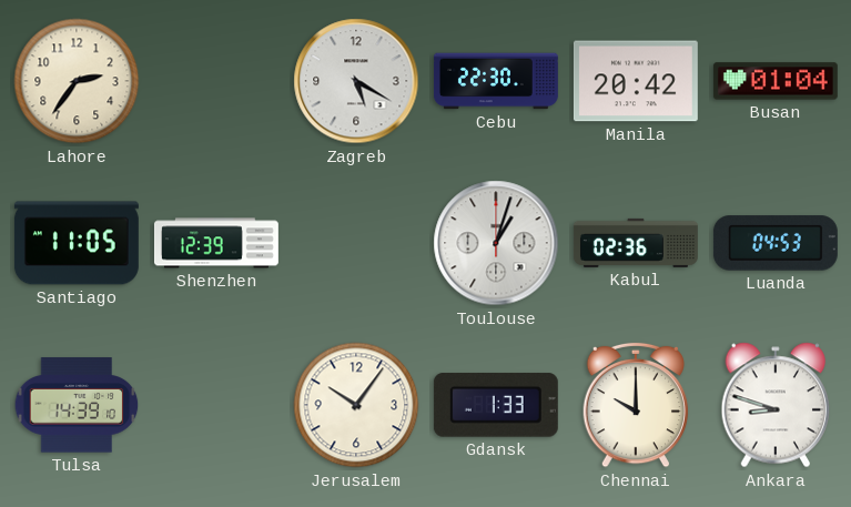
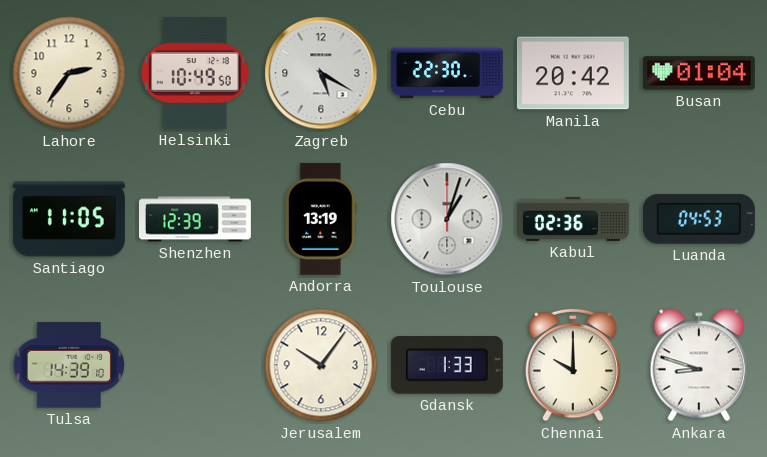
Helsinki: none -> 10:49 (195, 73)
Andorra: none -> 13:19 (321, 219)
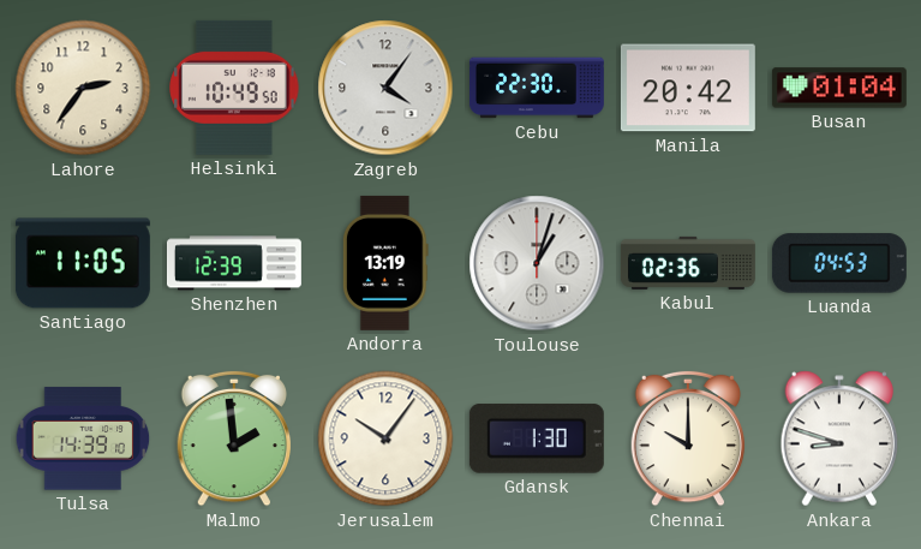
Zagreb: 5:20 -> 4:06 (385, 88)
Malmo: none -> 1:59 (234, 438)
Gdansk: 1:33 -> 1:30 (537, 438)
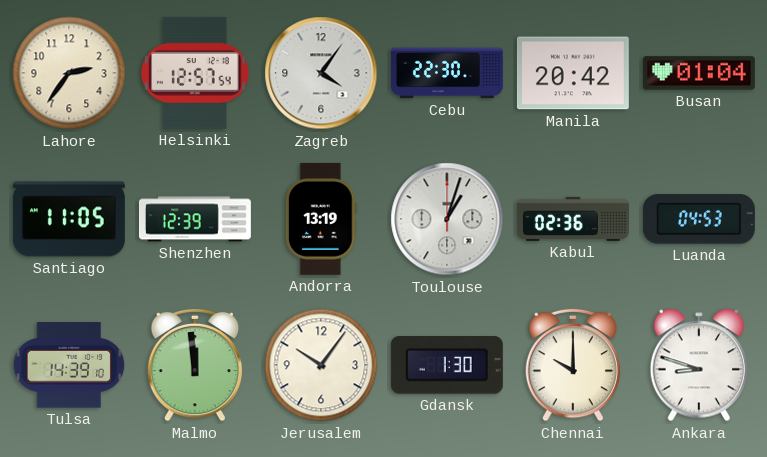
Helsinki: 10:49 -> 12:57 (195, 73)
Malmo: 1:59 -> 11:59 (195, 365)
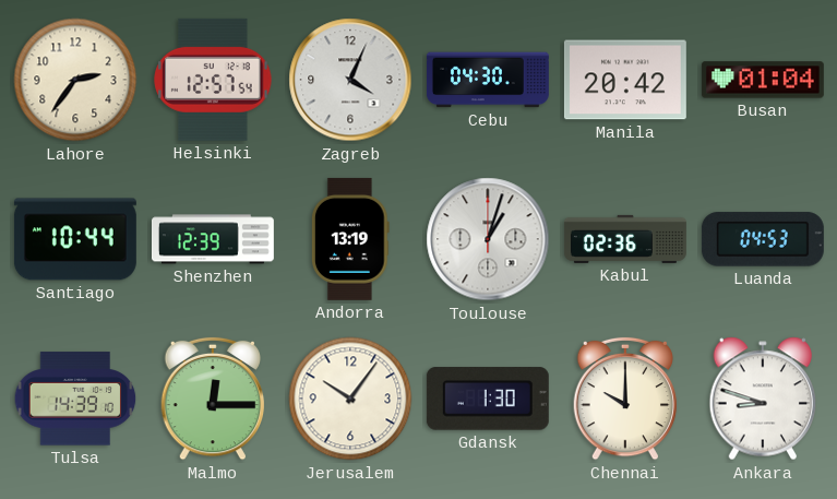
Zagreb: 4:06 -> 4:04 (350, 80)
Cebu: 22:30 -> 04:30 (488, 80)
Santiago: 11:05 -> 10:44 (75, 239)
Malmo: 11:59 -> 12:15 (213, 399)
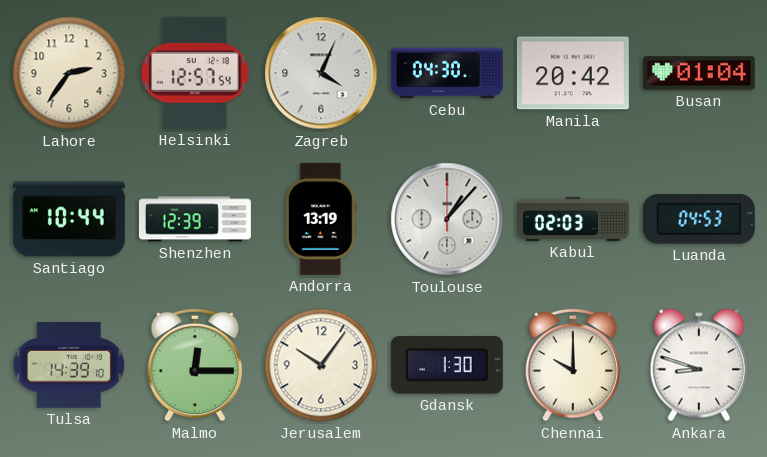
Toulouse: 1:03 -> 1:07 (447, 219)
Kabul: 02:36 -> 02:03 (573, 219)
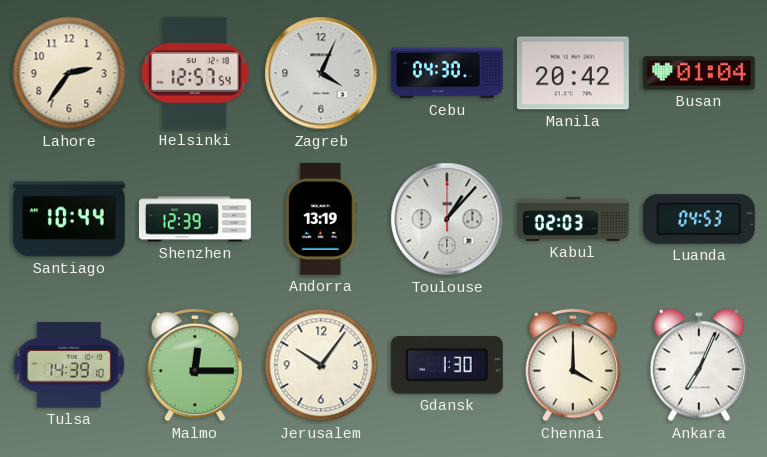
Chennai: 10:00 -> 4:00 (573, 365)
Ankara: 8:48 -> 7:04 (699, 365)
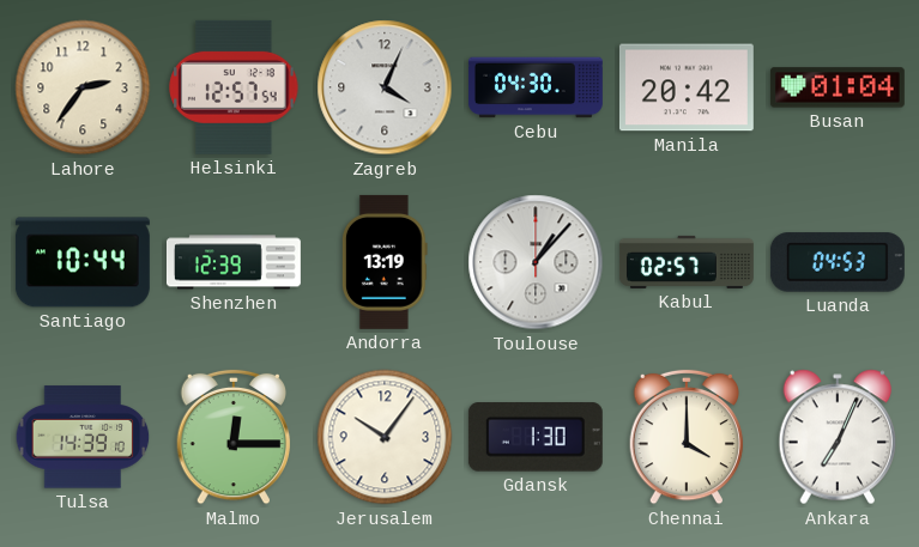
Kabul: 02:03 -> 02:57 (687, 262)
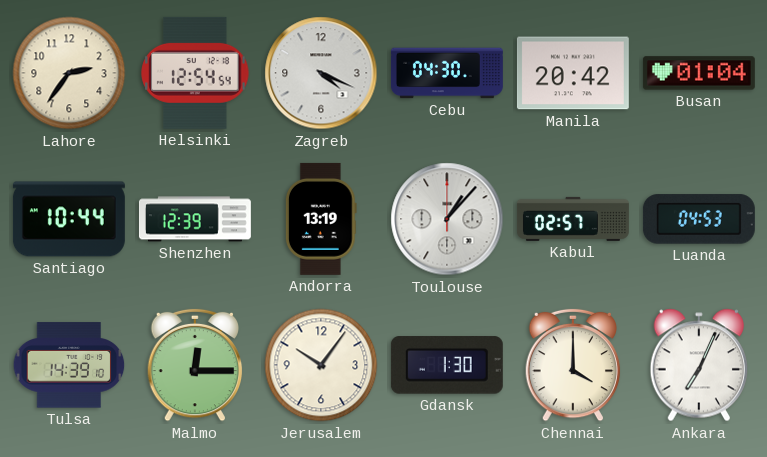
Helsinki: 12:57 -> 12:54 (195, 73)
Zagreb: 4:04 -> 4:19 (321, 73)
